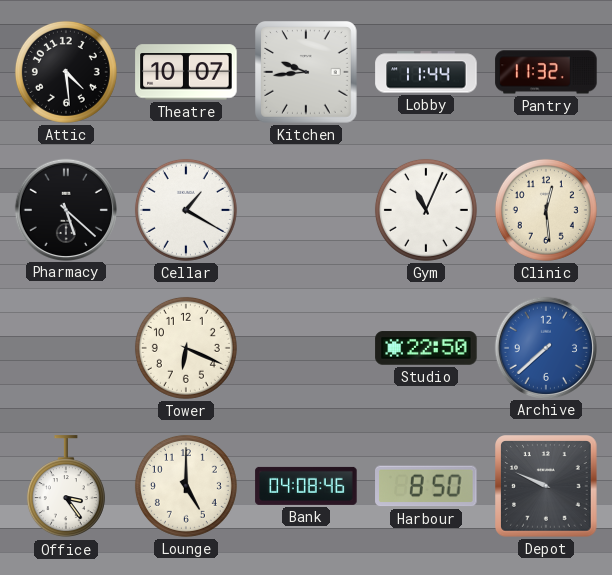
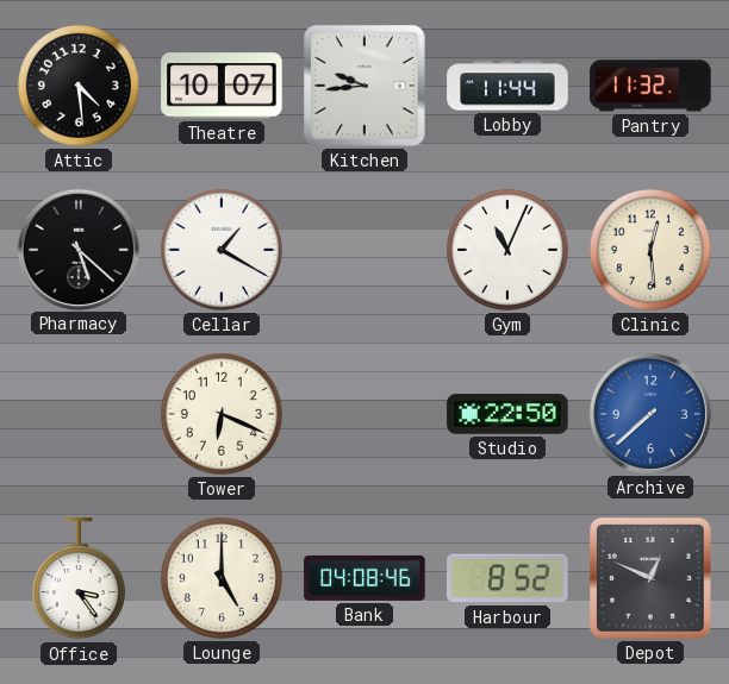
Harbour: 8:50 -> 8:52 (507, 578)
Depot: 9:49 -> 12:49 (652, 579)
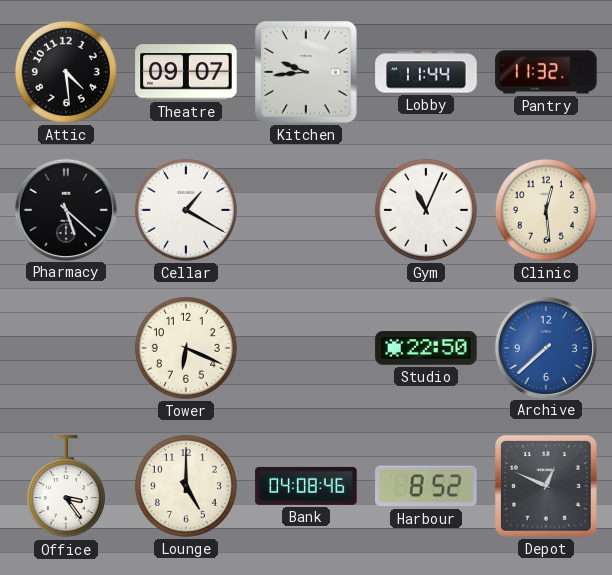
Theatre: 10:07 -> 09:07 (186, 72)
